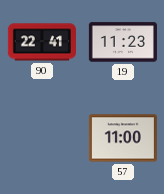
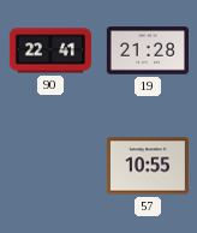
19: 11:23 -> 21:28 (148, 50)
57: 11:00 -> 10:55 (148, 166)
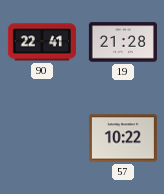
57: 10:55 -> 10:22 (123, 138)
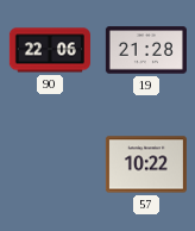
90: 22:41 -> 22:06 (50, 50)
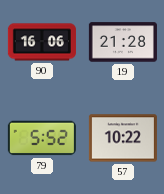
90: 22:06 -> 16:06 (42, 42)
79: none -> 5:52 (42, 138)
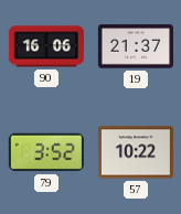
19: 21:28 -> 21:37 (136, 46)
79: 5:52 -> 3:52 (46, 152)
